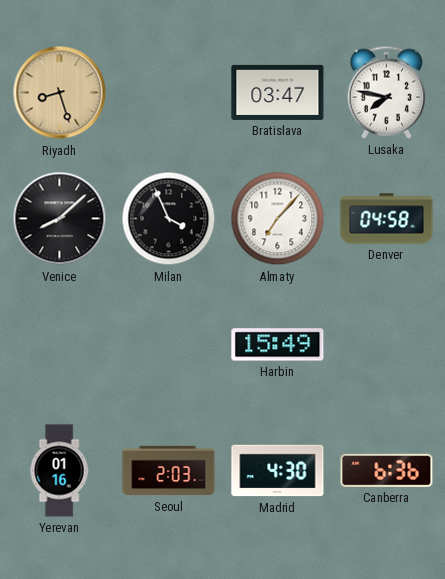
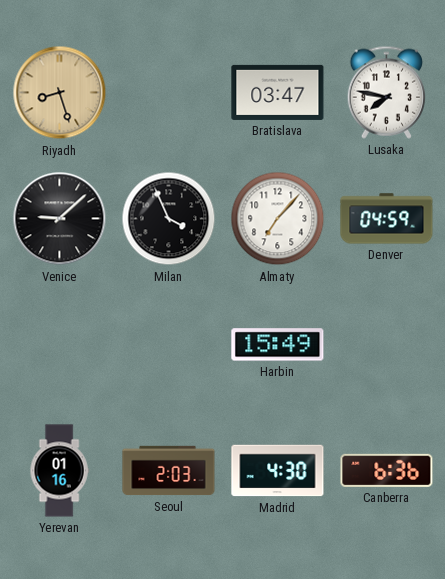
Venice: 8:08 -> 9:08 (60, 219)
Denver: 04:58 -> 04:59 (387, 219)
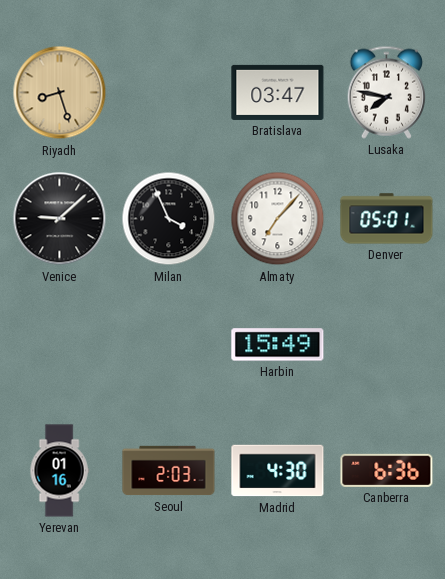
Denver: 04:59 -> 05:01 (387, 219)
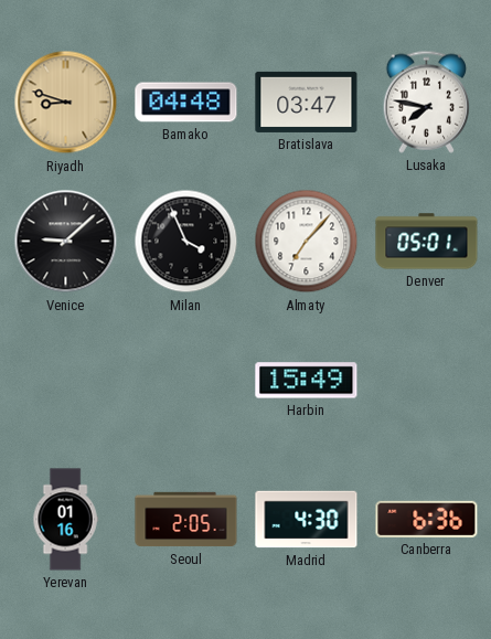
Riyadh: 8:27 -> 8:48 (66, 103)
Bamako: none -> 04:48 (186, 103)
Seoul: 2:03 -> 2:05 (186, 520)
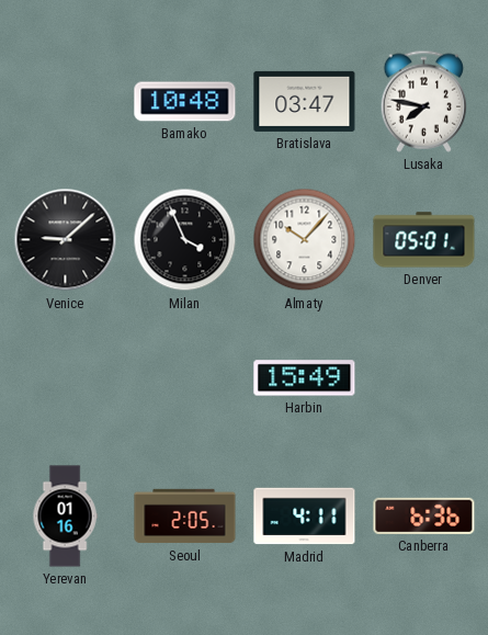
Riyadh: 8:48 -> none (66, 103)
Bamako: 04:48 -> 10:48 (185, 102)
Almaty: 7:07 -> 10:07 (305, 240)
Madrid: 4:30 -> 4:11 (305, 517)
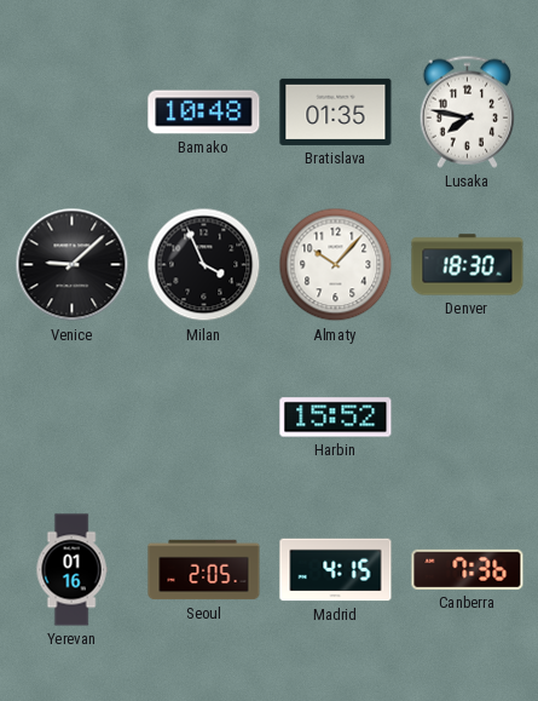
Bratislava: 03:47 -> 01:35 (336, 111)
Denver: 05:01 -> 18:30 (468, 265)
Harbin: 15:49 -> 15:52 (336, 418)
Madrid: 4:11 -> 4:15 (336, 570)
Canberra: 6:36 -> 7:36 (468, 569)
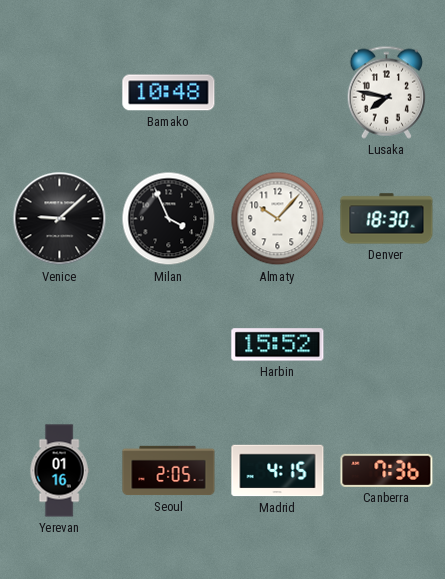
Bratislava: 01:35 -> none (336, 111)
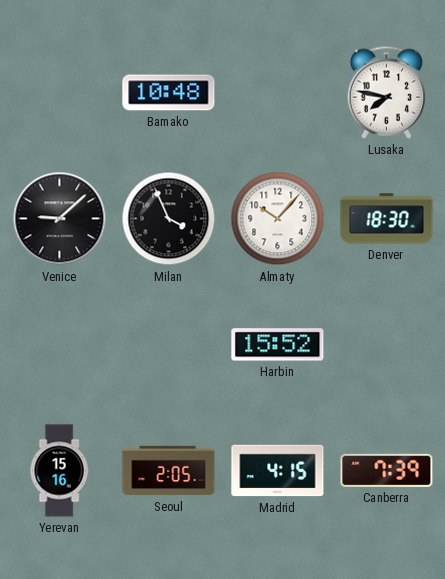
Yerevan: 01:16 -> 15:16 (59, 471)
Canberra: 7:36 -> 7:39 (387, 470)
